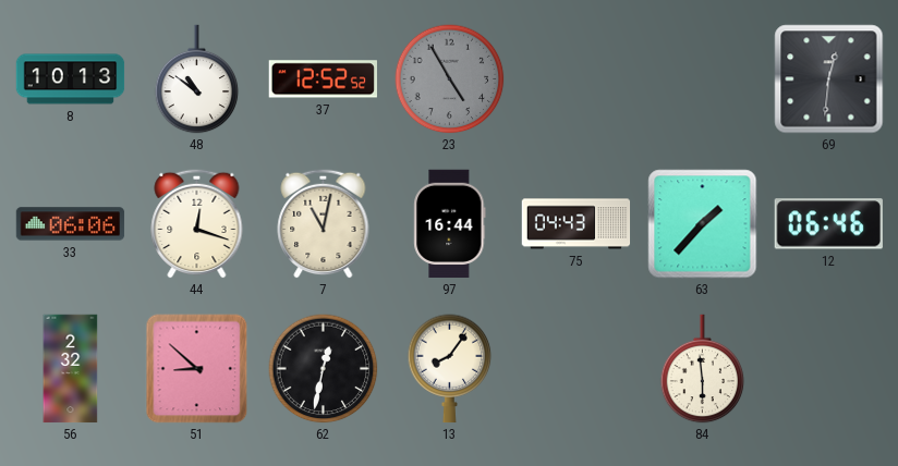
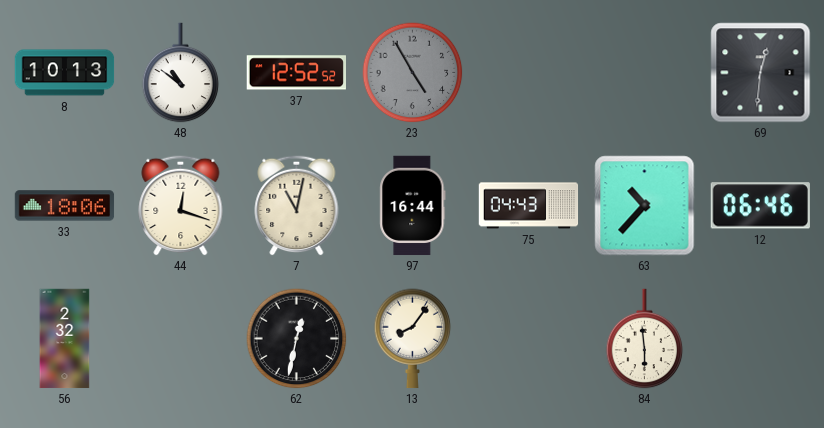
33: 06:06 -> 18:06 (65, 206)
63: 1:37 -> 10:37 (645, 206)
51: 8:52 -> none (197, 369)
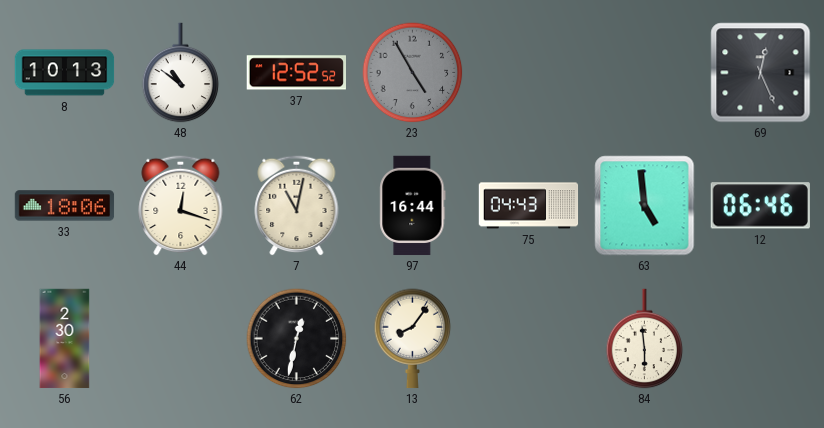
69: 12:31 -> 12:26 (761, 73)
63: 10:37 -> 4:59 (645, 206)
56: 2:32 -> 2:30 (65, 339)
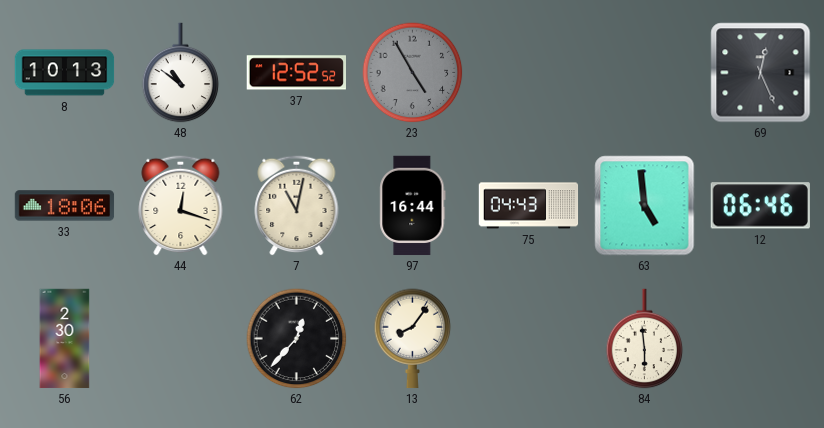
62: 12:32 -> 12:37 (297, 339)
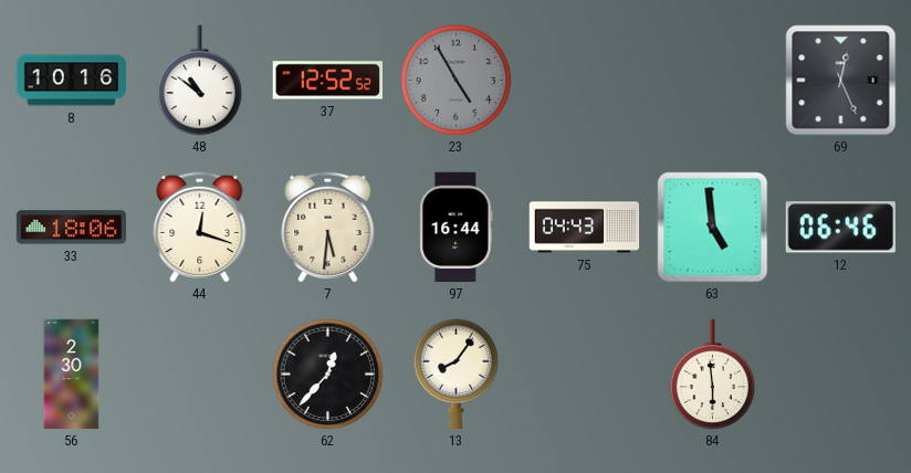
8: 10:13 -> 10:16 (72, 81)
7: 11:02 -> 5:31 (328, 227)
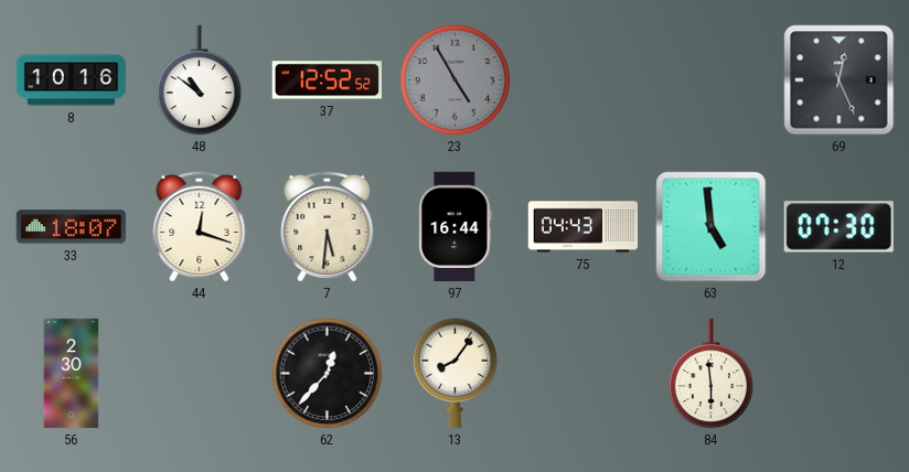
33: 18:06 -> 18:07 (72, 227)
12: 06:46 -> 07:30 (838, 227)
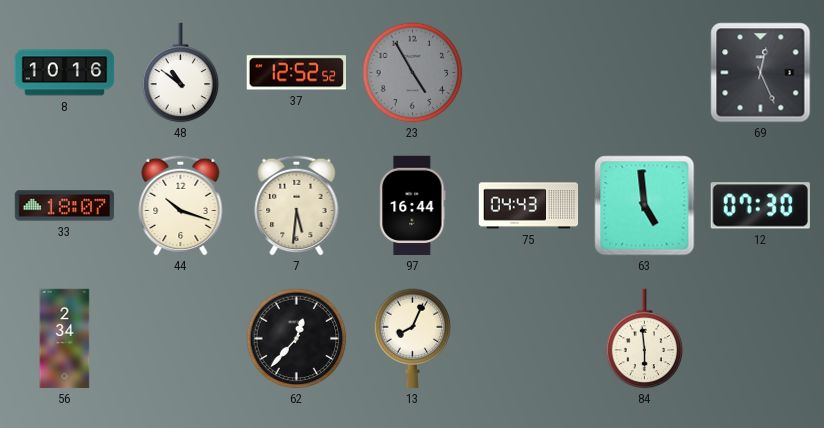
44: 12:18 -> 10:18 (181, 205)
56: 2:30 -> 2:34 (65, 339)
13: 8:06 -> 8:04 (413, 339)
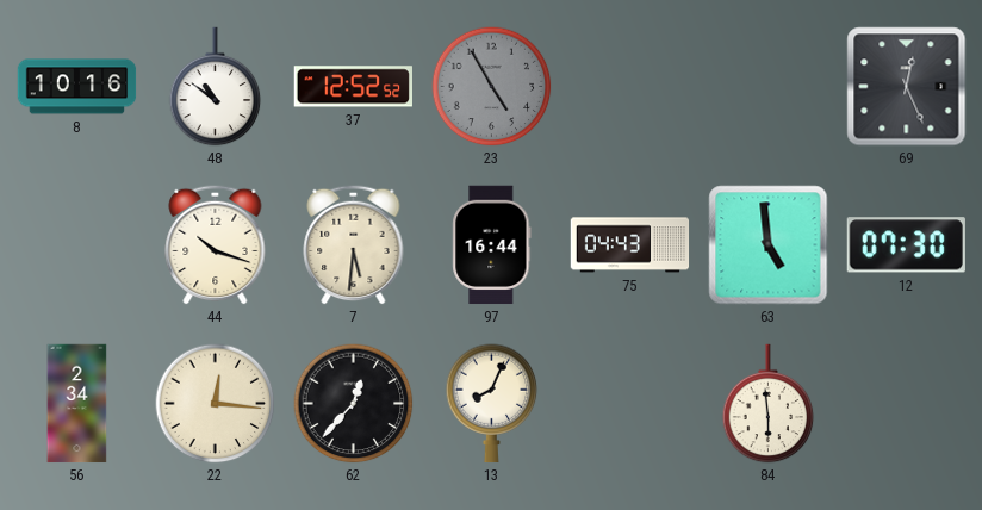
33: 18:07 -> none (65, 206)
22: none -> 12:16 (216, 404)
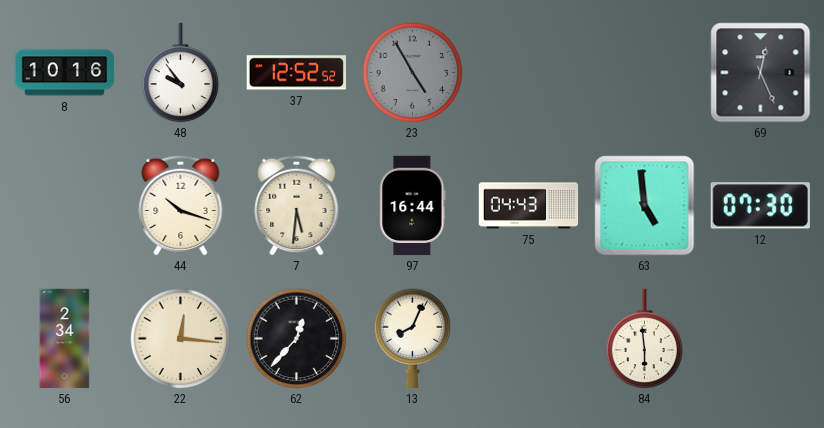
48: 10:51 -> 9:54 (181, 73)
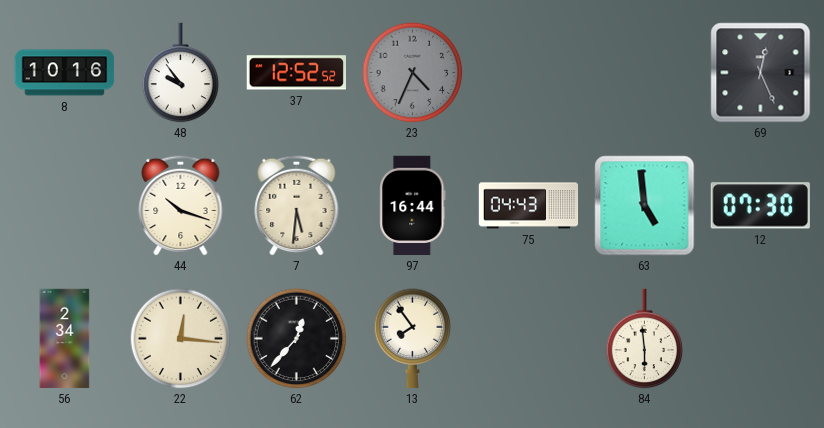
23: 4:55 -> 4:34 (413, 73)
13: 8:04 -> 7:54 (413, 339)
